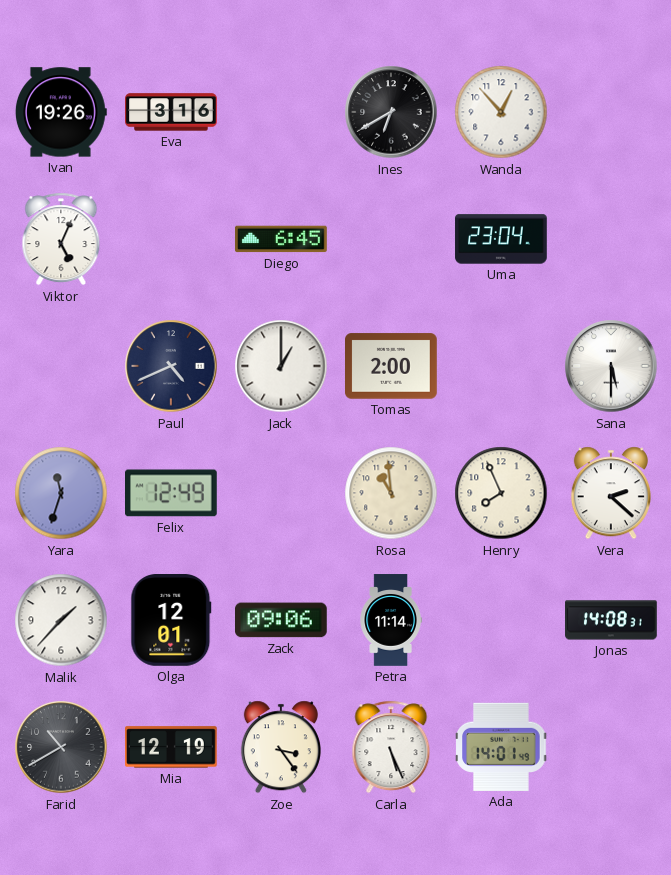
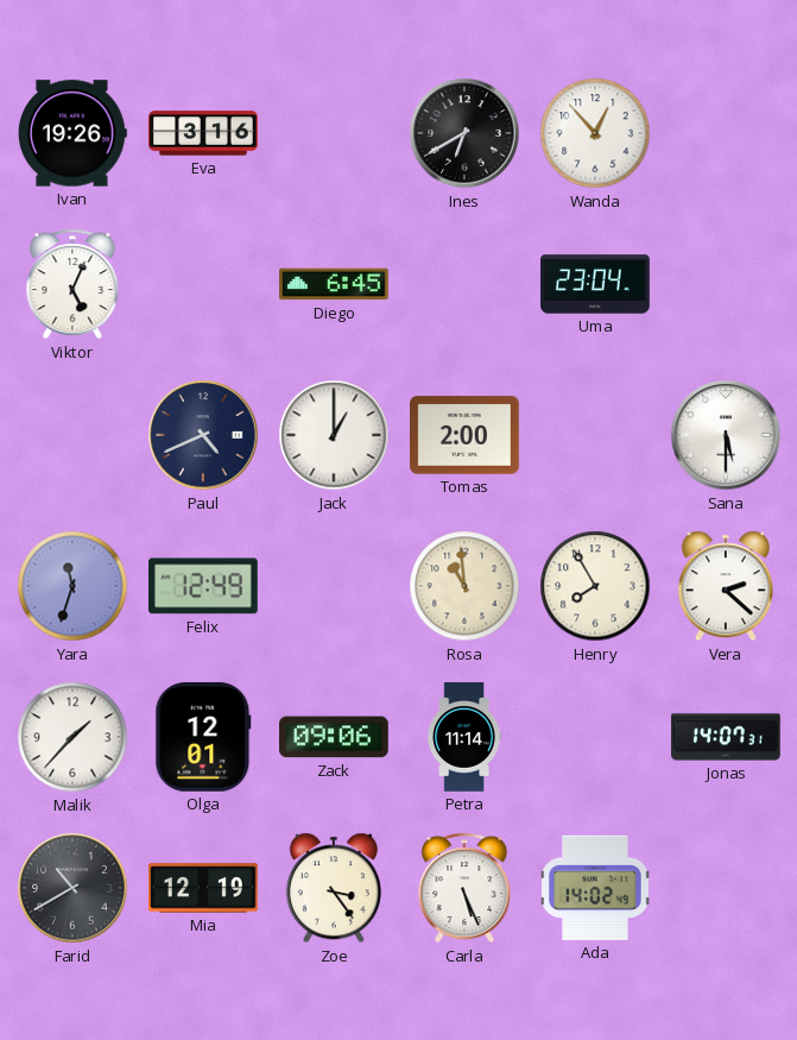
Henry: 7:56 -> 7:55 (595, 586)
Jonas: 14:08 -> 14:07 (726, 737)
Ada: 14:01 -> 14:02 (595, 888)
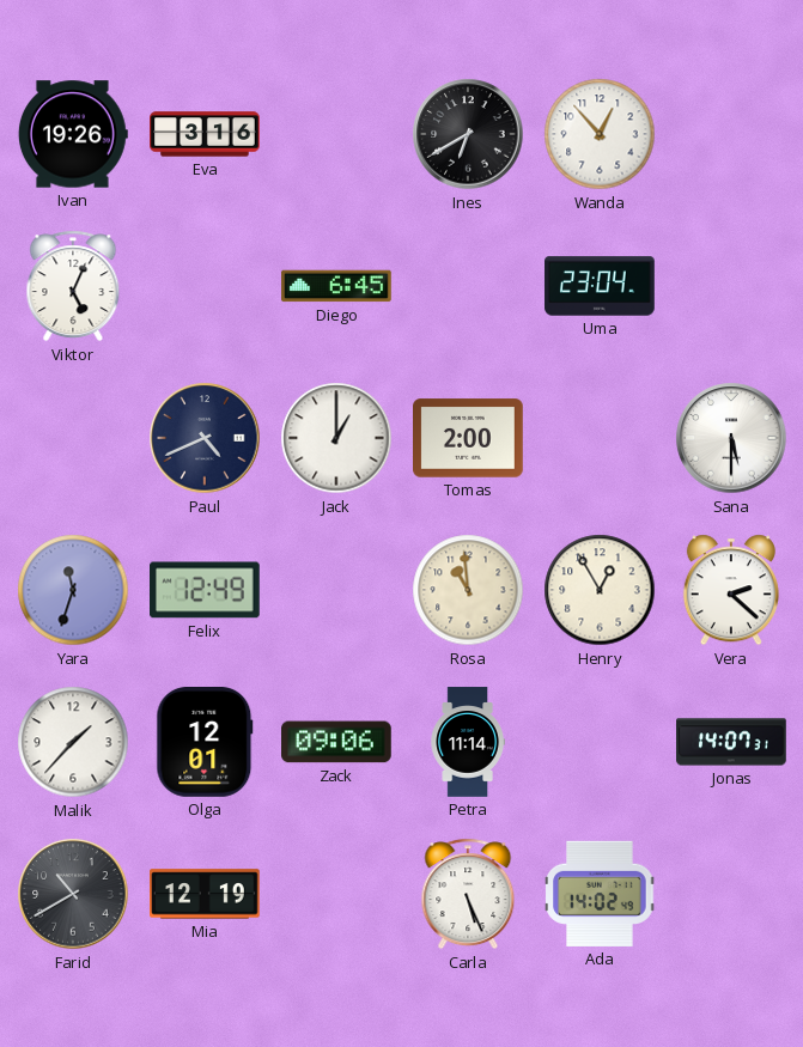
Henry: 7:55 -> 12:55 (600, 590)
Zoe: 3:24 -> none (334, 888)
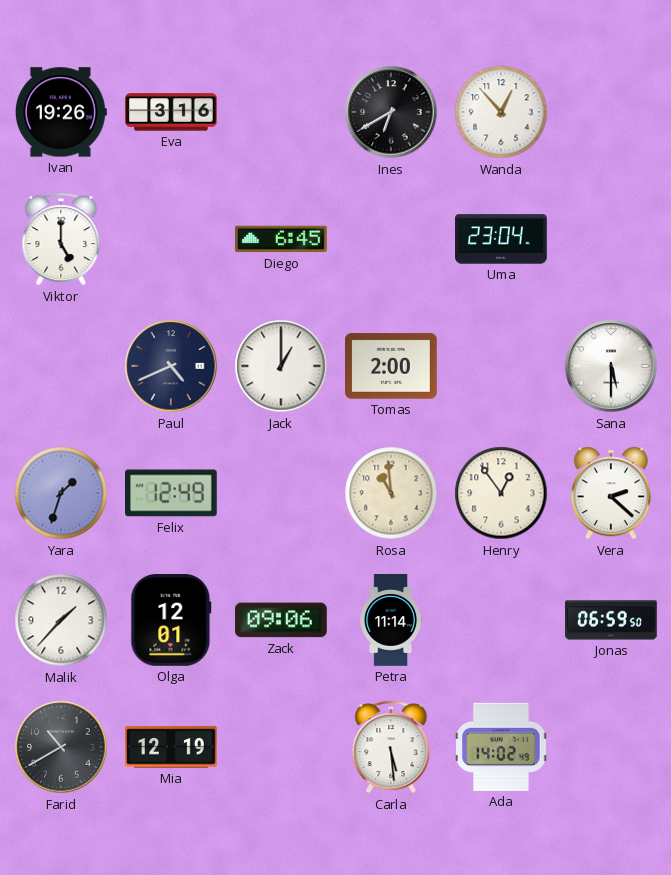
Viktor: 5:04 -> 5:00 (61, 239)
Yara: 11:33 -> 1:33 (61, 493)
Henry: 12:55 -> 12:54 (501, 493)
Jonas: 14:07 -> 06:59 (611, 620)
Carla: 5:26 -> 5:29 (391, 747)
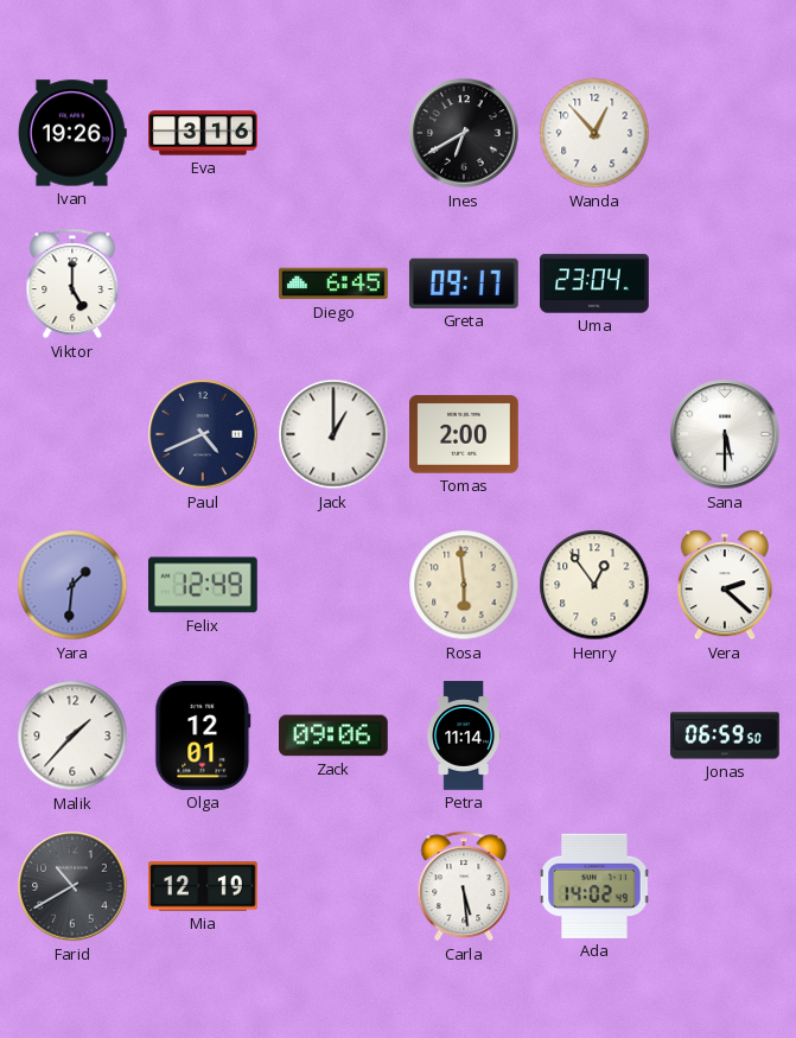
Greta: none -> 09:17 (464, 284)
Yara: 1:33 -> 1:31 (72, 585)
Rosa: 10:59 -> 5:59 (464, 585)
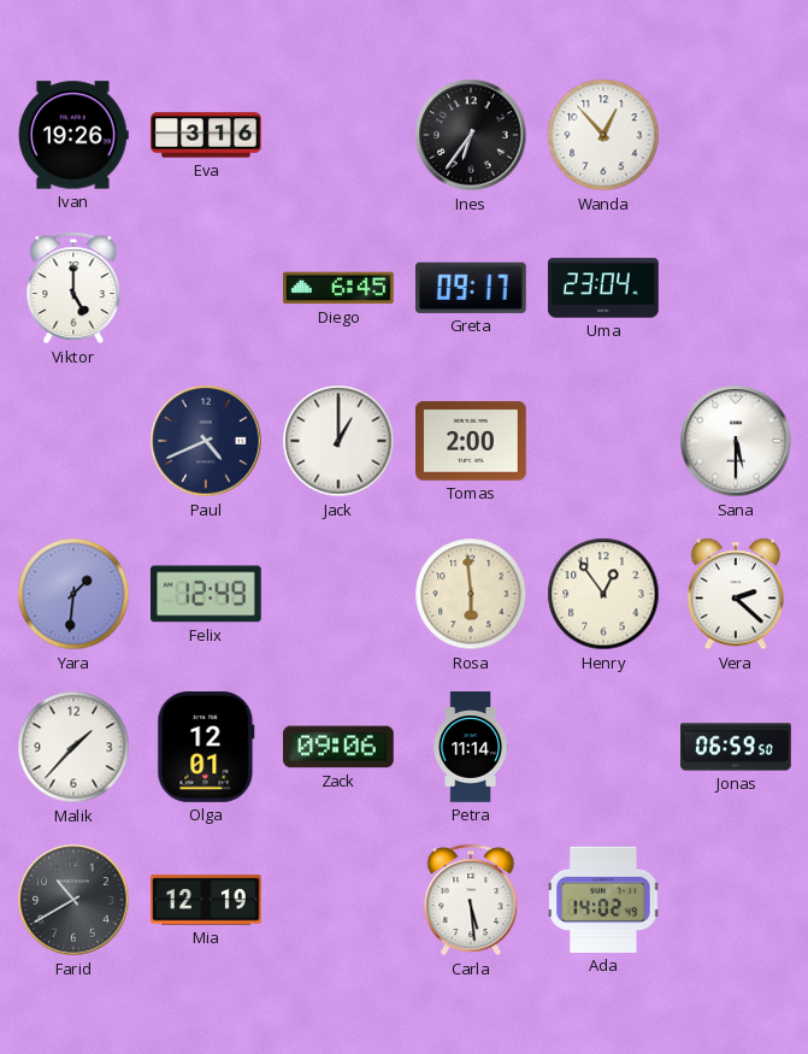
Ines: 6:40 -> 6:36 (471, 135)
